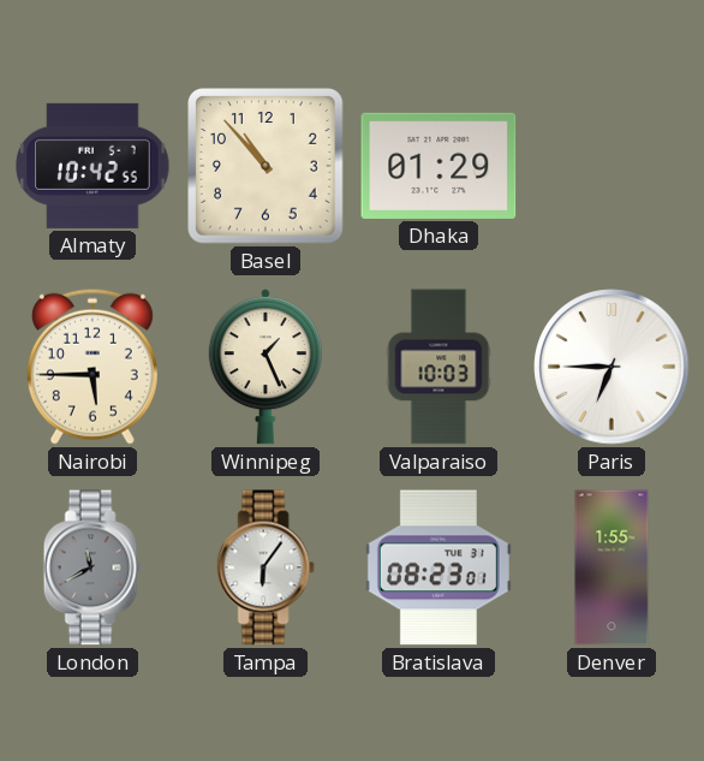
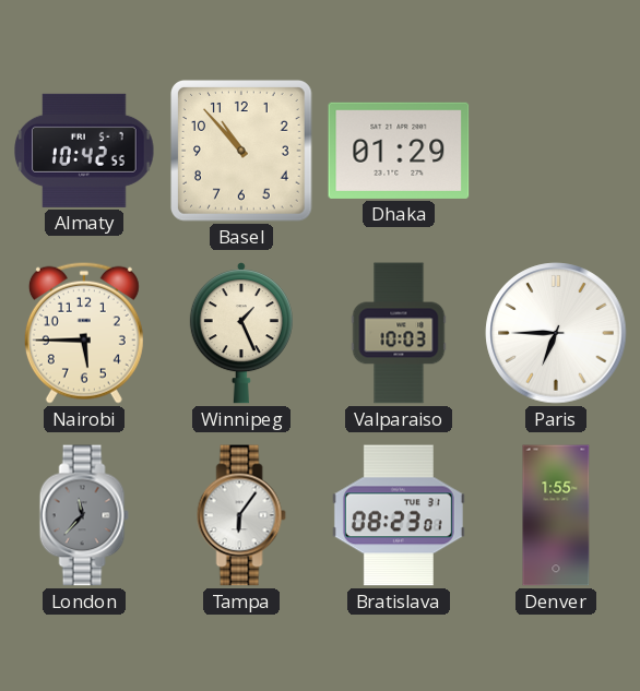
London: 11:40 -> 11:37 (84, 515)
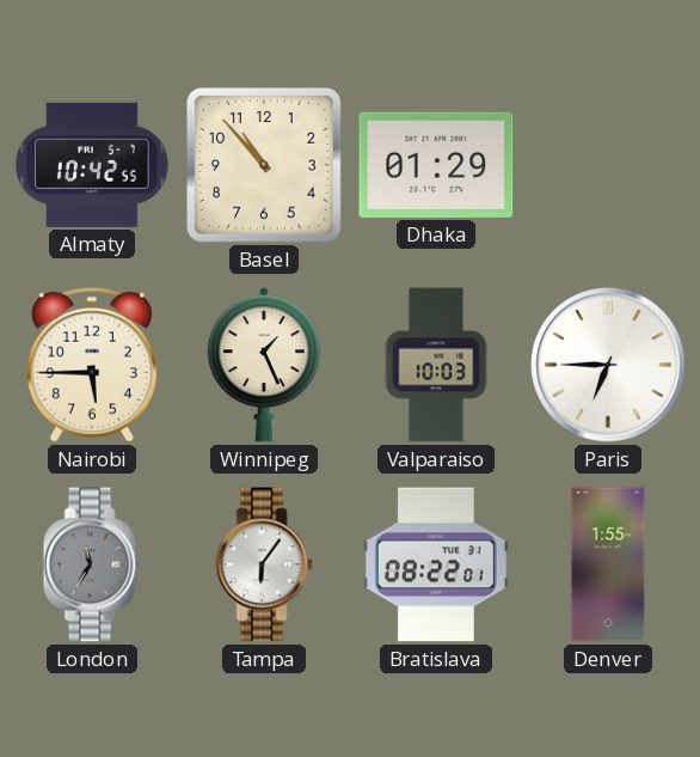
London: 11:37 -> 11:35 (92, 564)
Bratislava: 08:23 -> 08:22 (436, 564)
